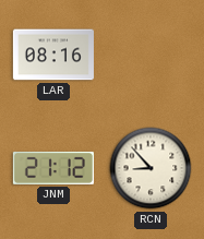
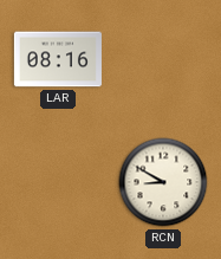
JNM: 21:12 -> none (53, 168)
RCN: 8:53 -> 8:50 (163, 182)
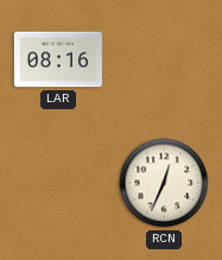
RCN: 8:50 -> 12:34 (164, 183)
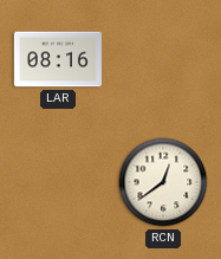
RCN: 12:34 -> 12:39 (163, 182)
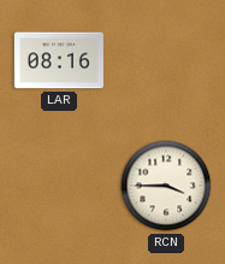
RCN: 12:39 -> 3:45 (166, 186)
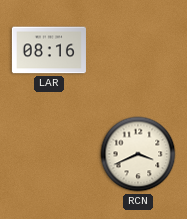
RCN: 3:45 -> 3:41 (138, 154)
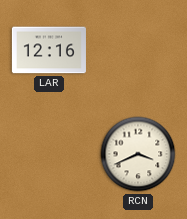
LAR: 08:16 -> 12:16 (49, 50)
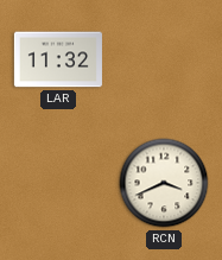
LAR: 12:16 -> 11:32 (58, 59)
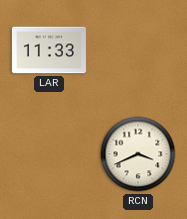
LAR: 11:32 -> 11:33 (49, 50)
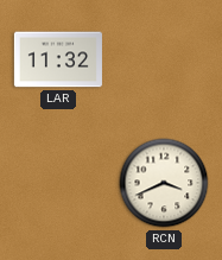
LAR: 11:33 -> 11:32 (58, 59)
